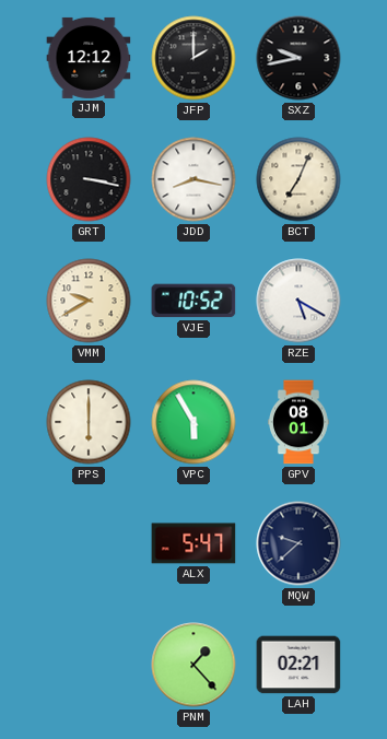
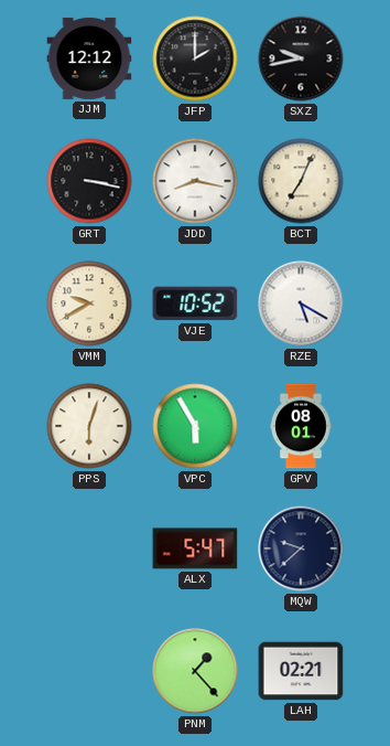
PPS: 6:00 -> 6:03 (89, 426)
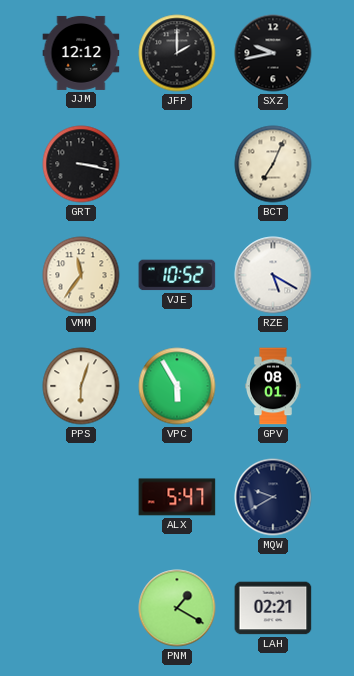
JDD: 8:17 -> none (195, 181)
VMM: 9:40 -> 11:36 (81, 275)
MQW: 9:38 -> 9:40 (273, 497)
PNM: 1:23 -> 1:20 (177, 608)
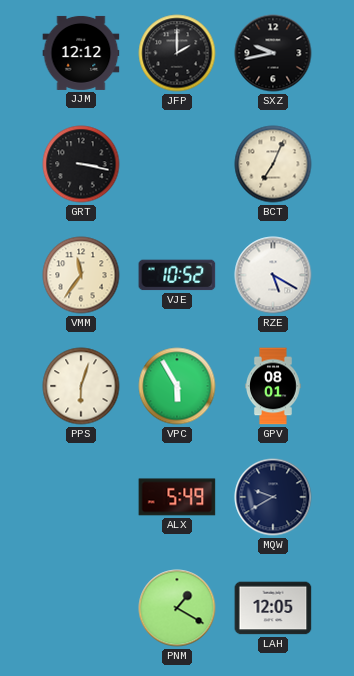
ALX: 5:47 -> 5:49 (177, 497)
LAH: 02:21 -> 12:05 (273, 608)
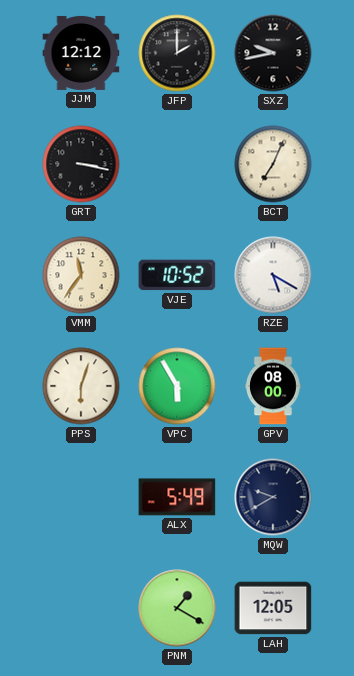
GPV: 08:01 -> 08:00 (274, 386)
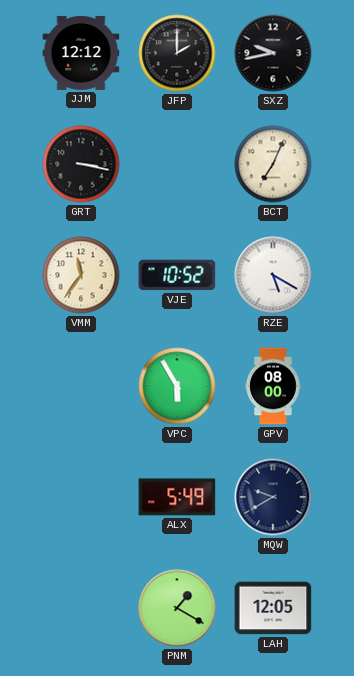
PPS: 6:03 -> none (81, 386)
